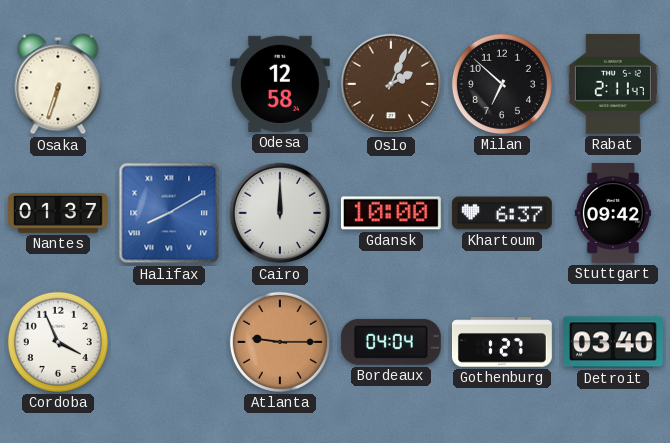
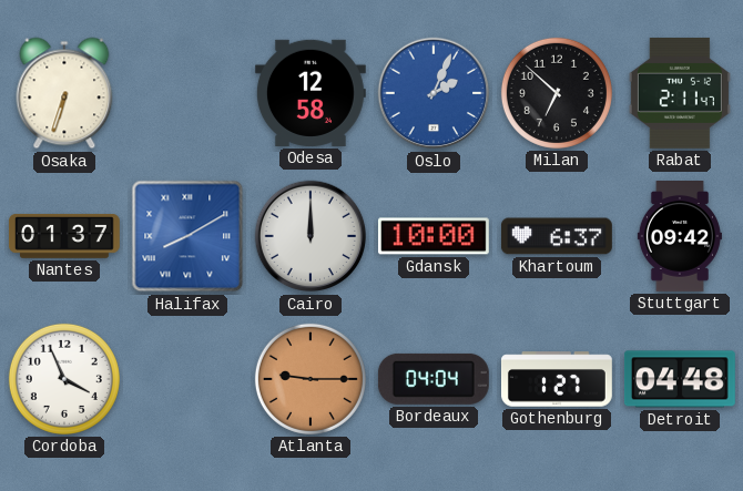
Oslo dial: brown -> blue (434, 93)
Detroit: 03:40 -> 04:48 (680, 379)
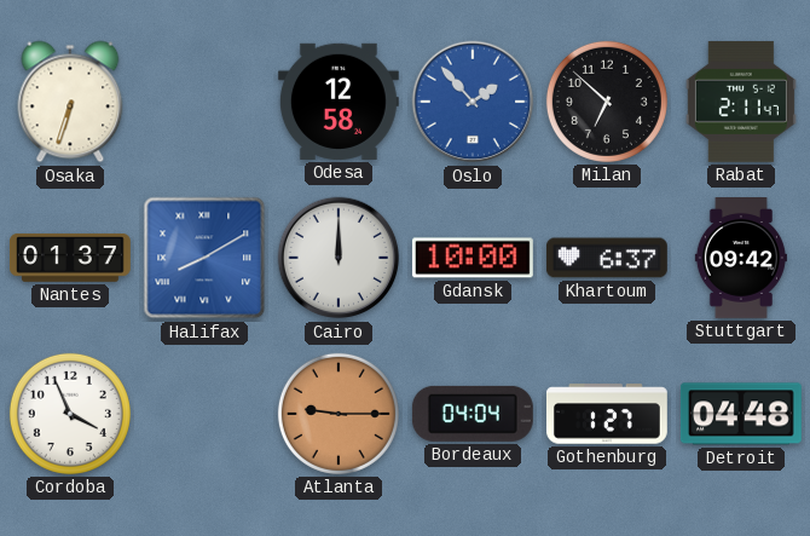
Oslo: 2:04 -> 1:53 (473, 102)
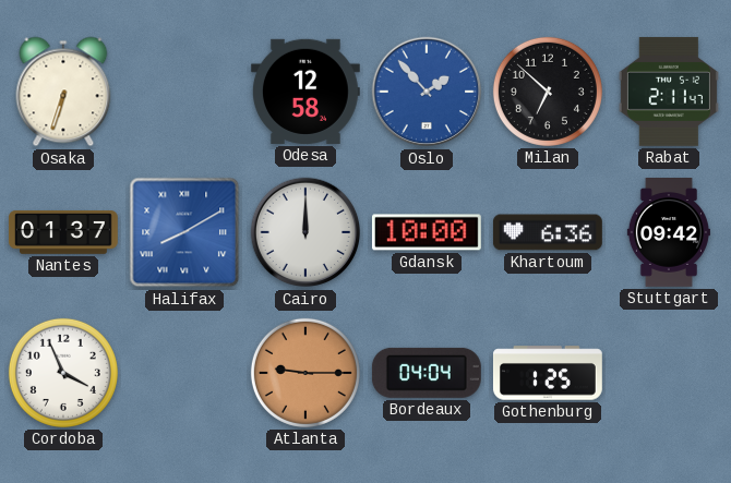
Khartoum: 6:37 -> 6:36 (548, 232)
Gothenburg: 1:27 -> 1:25 (548, 373)
Detroit: 04:48 -> none (741, 414)
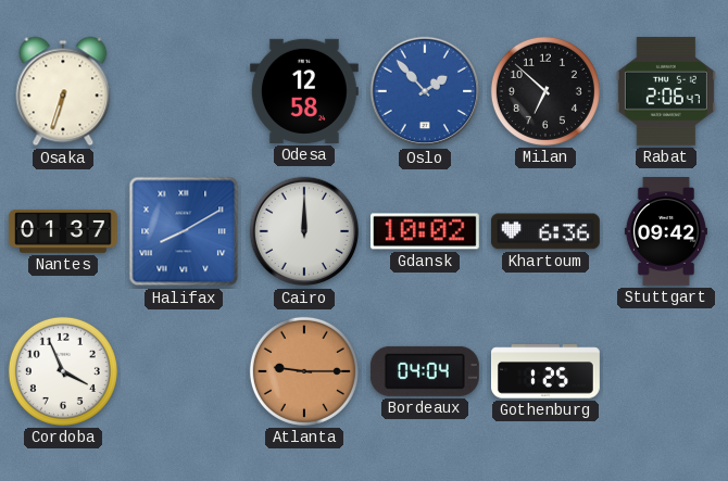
Rabat: 2:11 -> 2:06 (666, 91)
Gdansk: 10:00 -> 10:02 (425, 231)
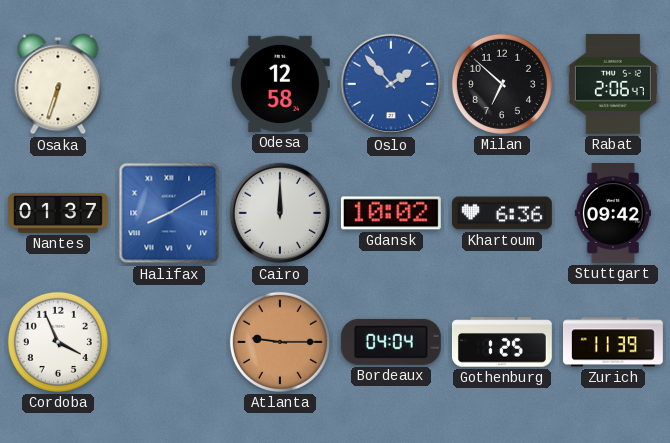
Zurich: none -> 11:39 (614, 342)
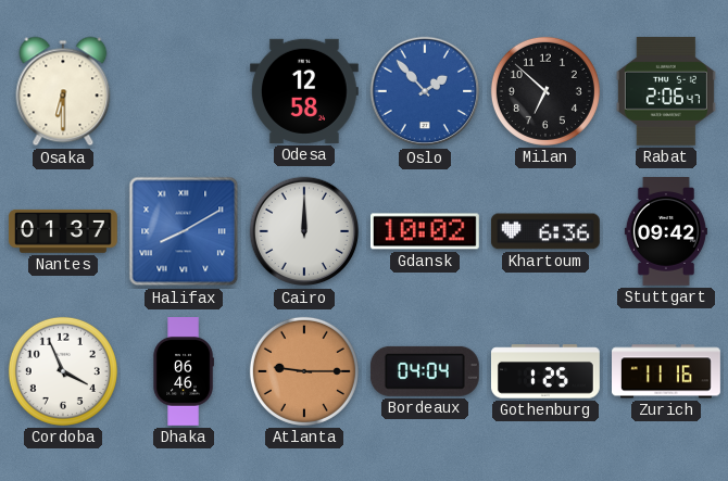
Osaka: 6:33 -> 6:30 (63, 91)
Dhaka: none -> 06:46 (184, 372)
Zurich: 11:39 -> 11:16 (667, 371)
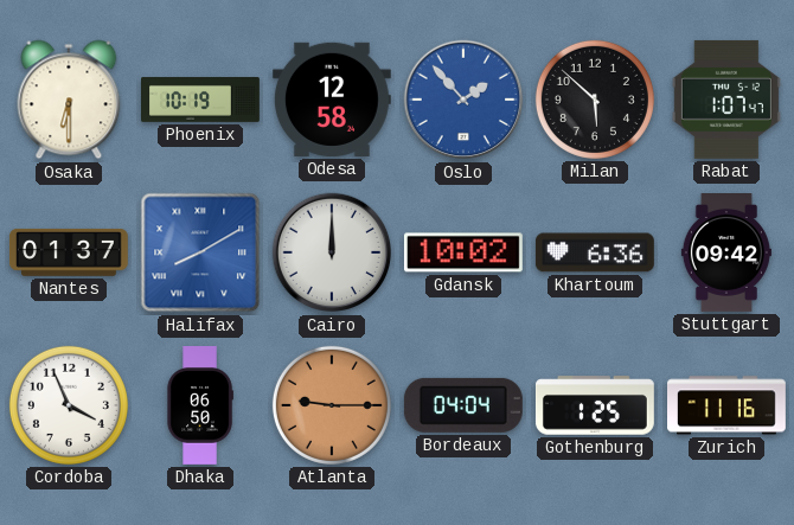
Phoenix: none -> 10:19 (201, 101)
Milan: 6:52 -> 5:52 (595, 100)
Rabat: 2:06 -> 1:07 (726, 100)
Dhaka: 06:46 -> 06:50 (200, 406)
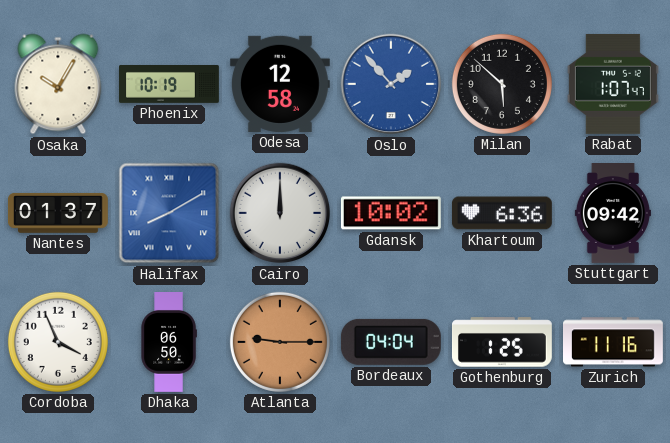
Osaka: 6:30 -> 10:05 (58, 84)
